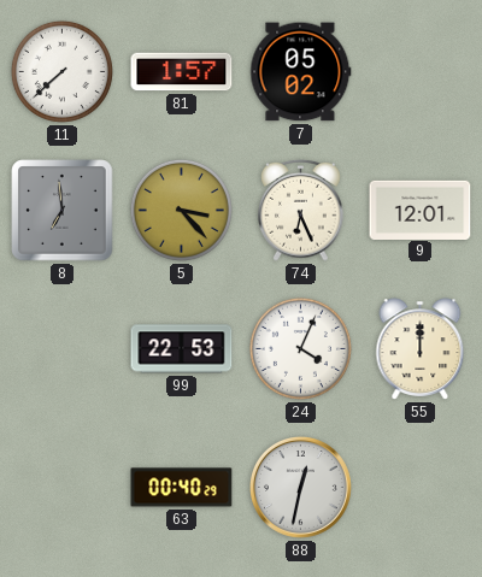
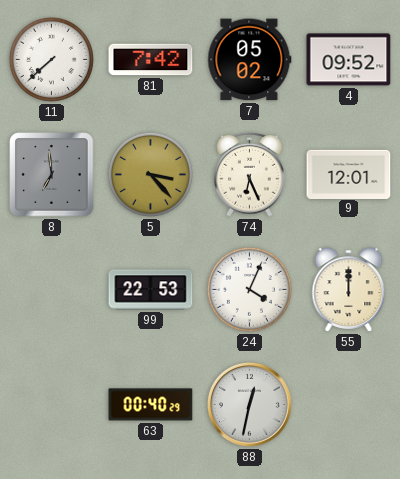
81: 1:57 -> 7:42 (151, 60)
4: none -> 09:52 (349, 60)
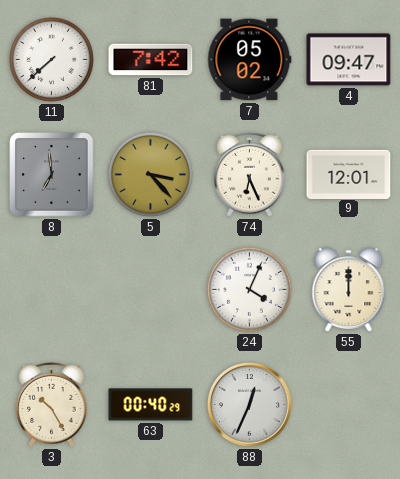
4: 09:52 -> 09:47 (349, 60)
99: 22:53 -> none (151, 290)
3: none -> 10:25 (52, 404)
88: 12:32 -> 12:34 (249, 404)
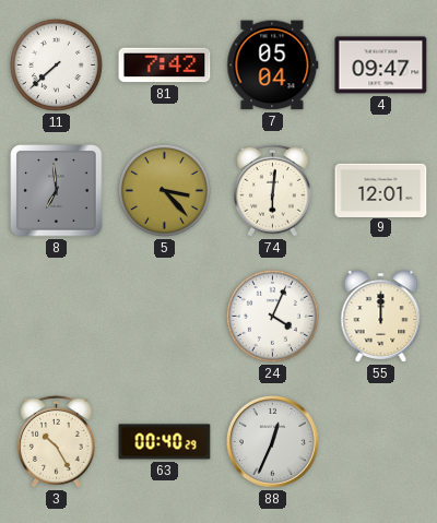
7: 05:02 -> 05:04 (273, 66)
74: 6:26 -> 6:01 (273, 190)
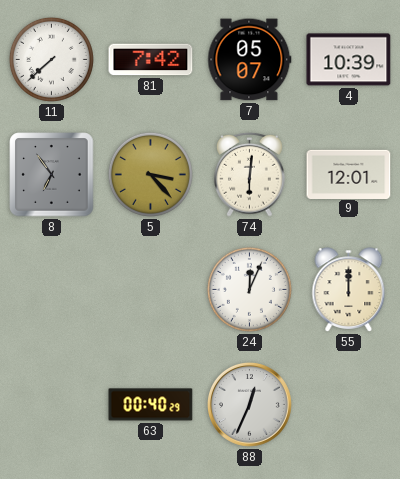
7: 05:04 -> 05:07 (250, 60)
4: 09:47 -> 10:39 (349, 60)
8: 6:59 -> 6:54 (52, 175)
24: 4:04 -> 12:04 (249, 289)
3: 10:25 -> none (57, 441)
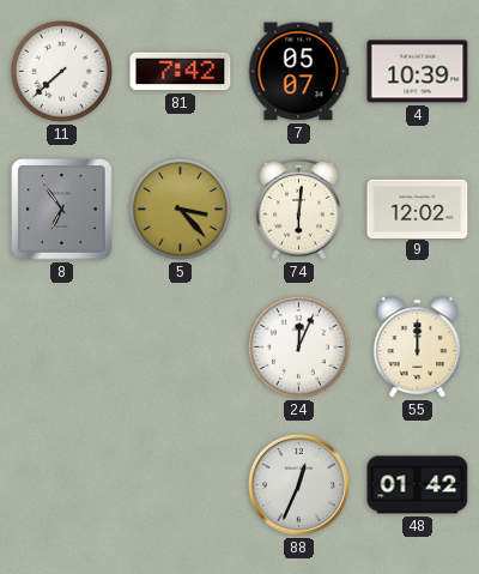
9: 12:01 -> 12:02 (418, 209)
63: 00:40 -> none (151, 405)
48: none -> 01:42 (418, 485)
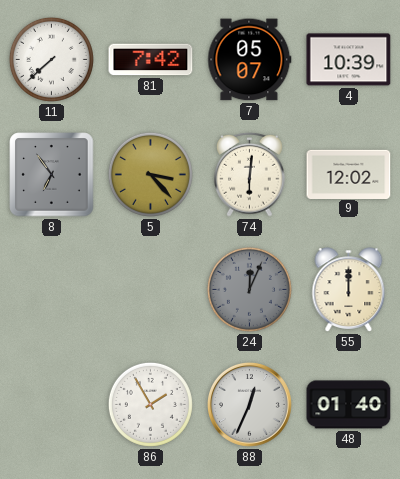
24 dial: white -> grey (249, 289)
86: none -> 1:55 (150, 404)
48: 01:42 -> 01:40 (349, 405)
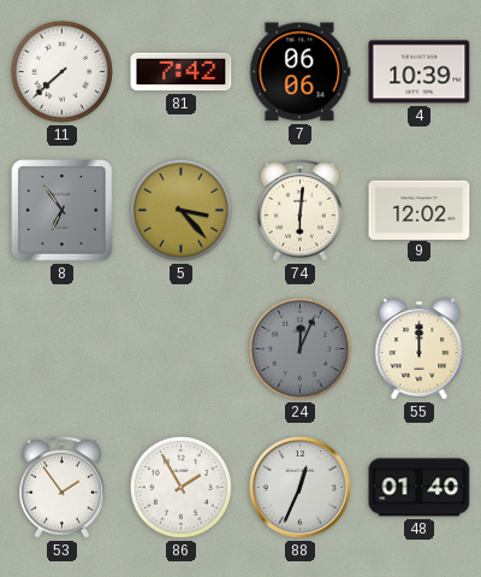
7: 05:07 -> 06:06 (301, 72)
53: none -> 1:54 (63, 487)
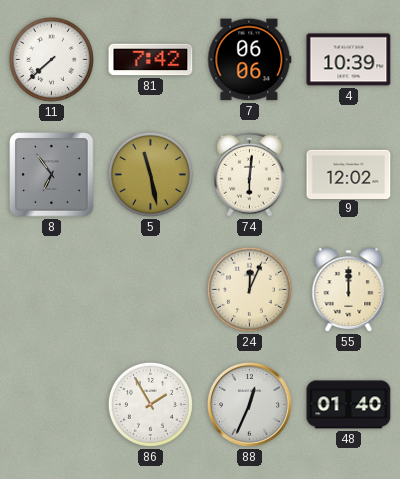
5: 3:23 -> 11:28 (150, 174)
24 dial: grey -> cream (249, 289)
53: 1:54 -> none (63, 487)
